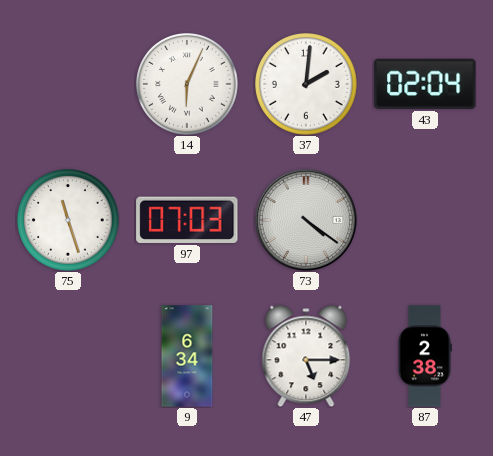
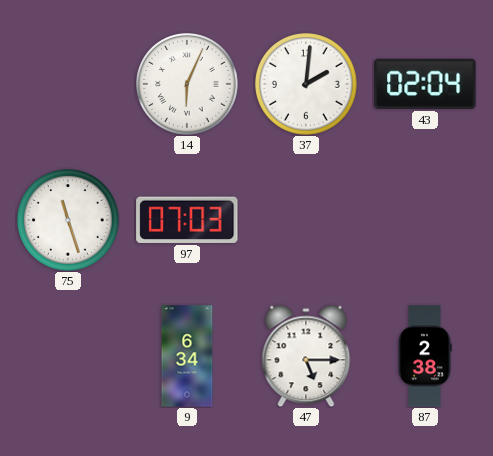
73: 4:21 -> none (306, 220)
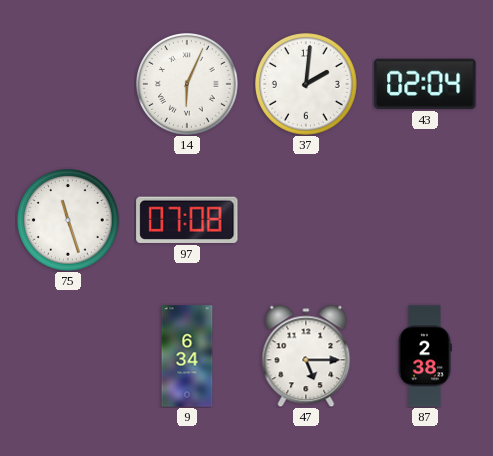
97: 07:03 -> 07:08 (187, 220)
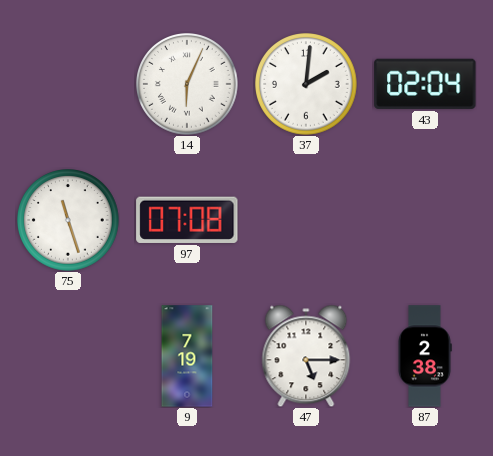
9: 6:34 -> 7:19 (187, 356)
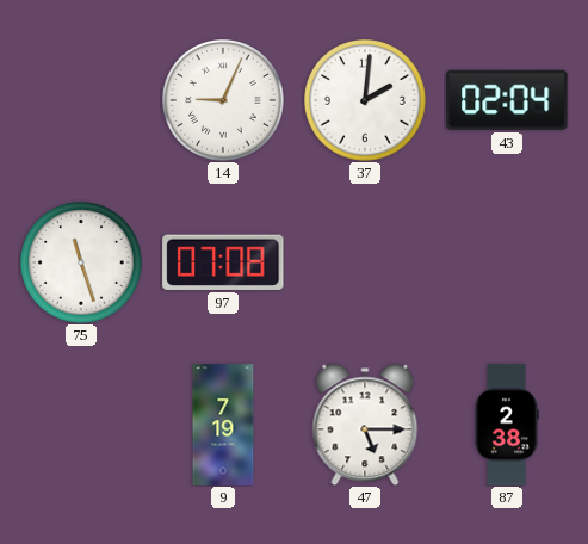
14: 6:04 -> 9:04 (224, 101)
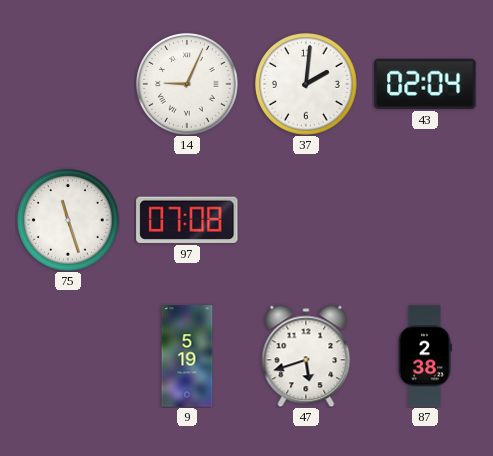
9: 7:19 -> 5:19 (187, 356)
47: 5:15 -> 5:42 (306, 356)
